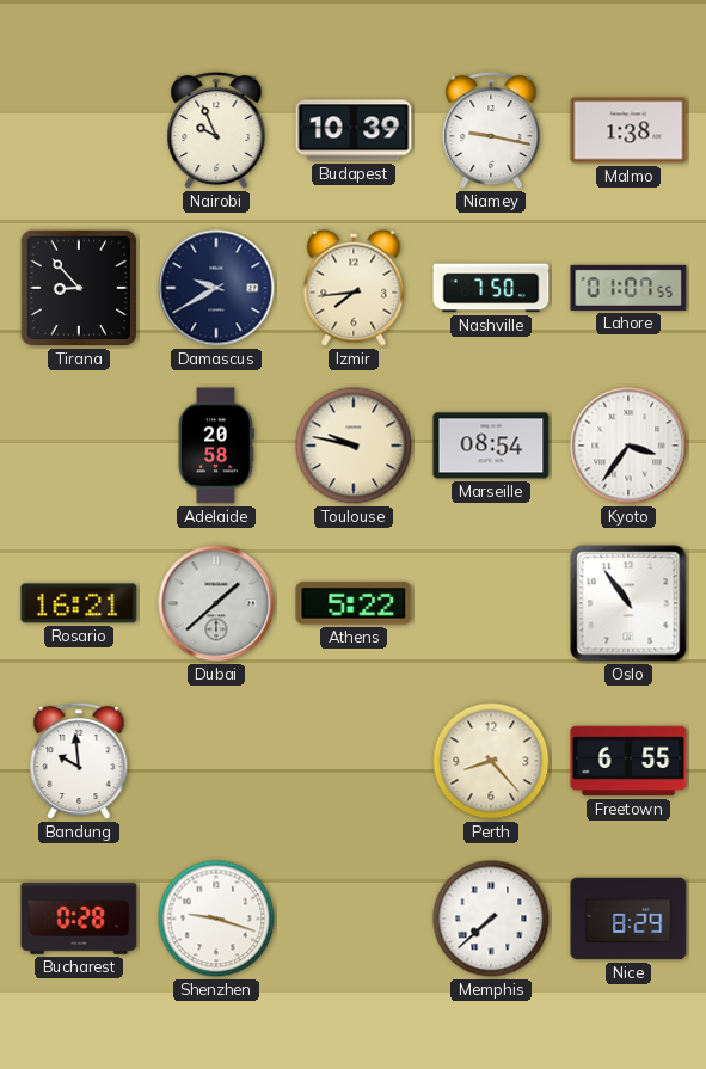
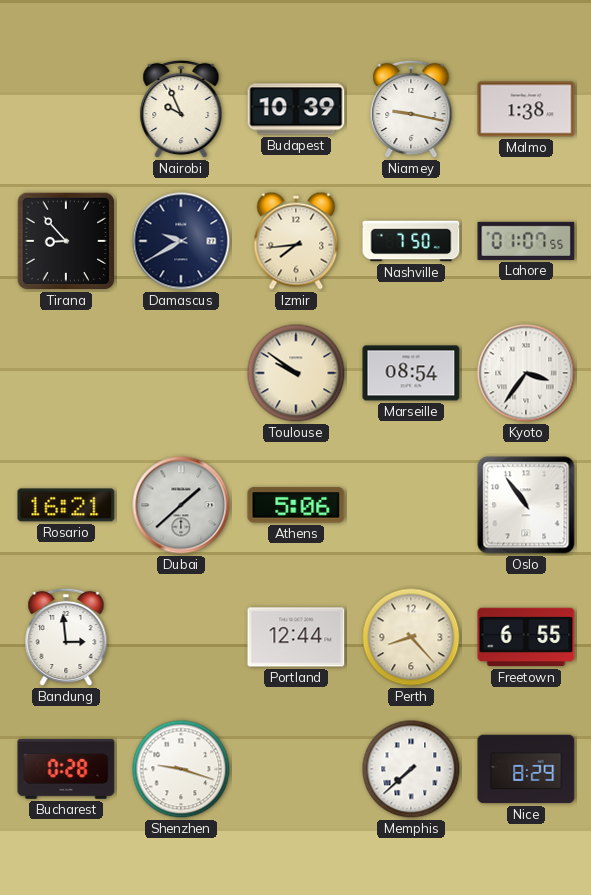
Adelaide: 20:58 -> none (216, 446)
Toulouse: 9:47 -> 9:51 (296, 373)
Athens: 5:22 -> 5:06 (296, 505)
Bandung: 9:59 -> 2:59 (66, 637)
Portland: none -> 12:44 (296, 637)
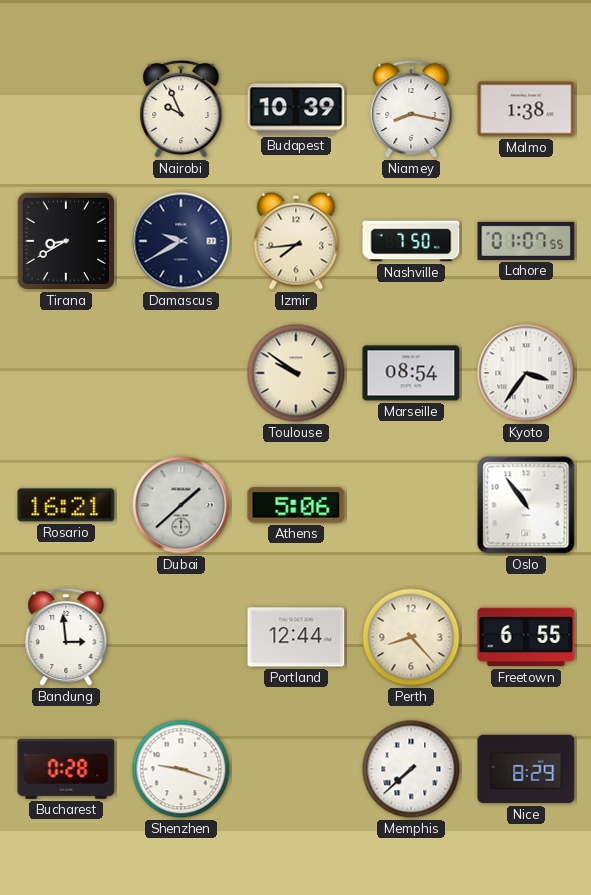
Niamey: 9:17 -> 8:17 (411, 109)
Tirana: 8:53 -> 8:40 (66, 241)
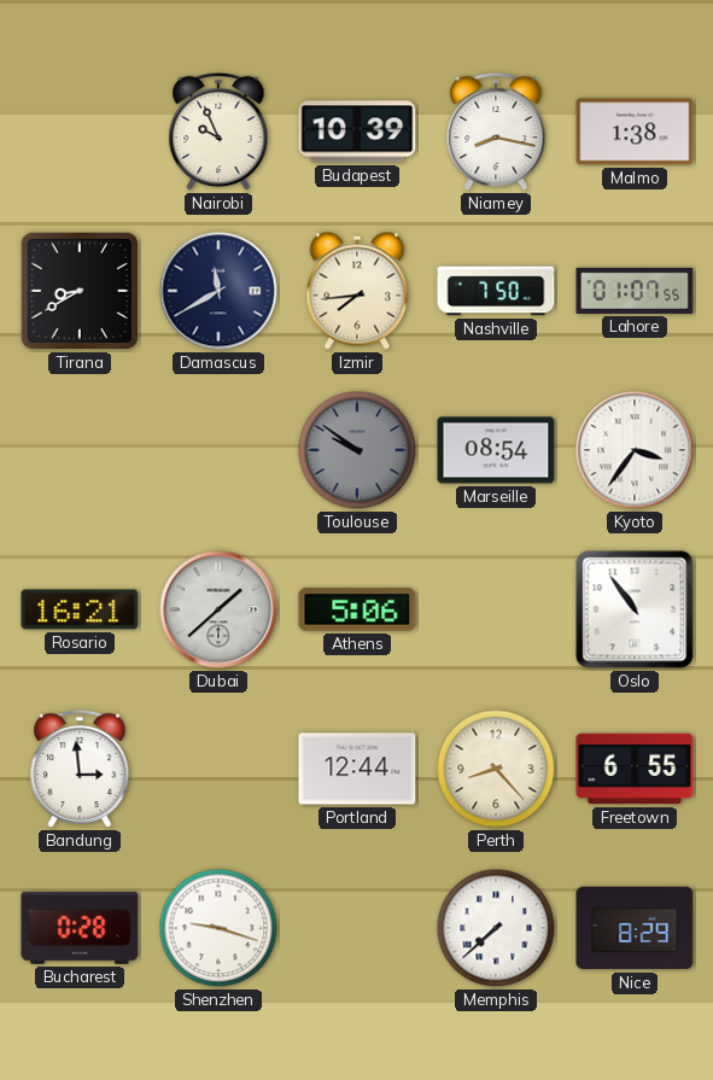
Damascus: 9:40 -> 11:40 (218, 291)
Toulouse dial: cream -> grey (357, 450)
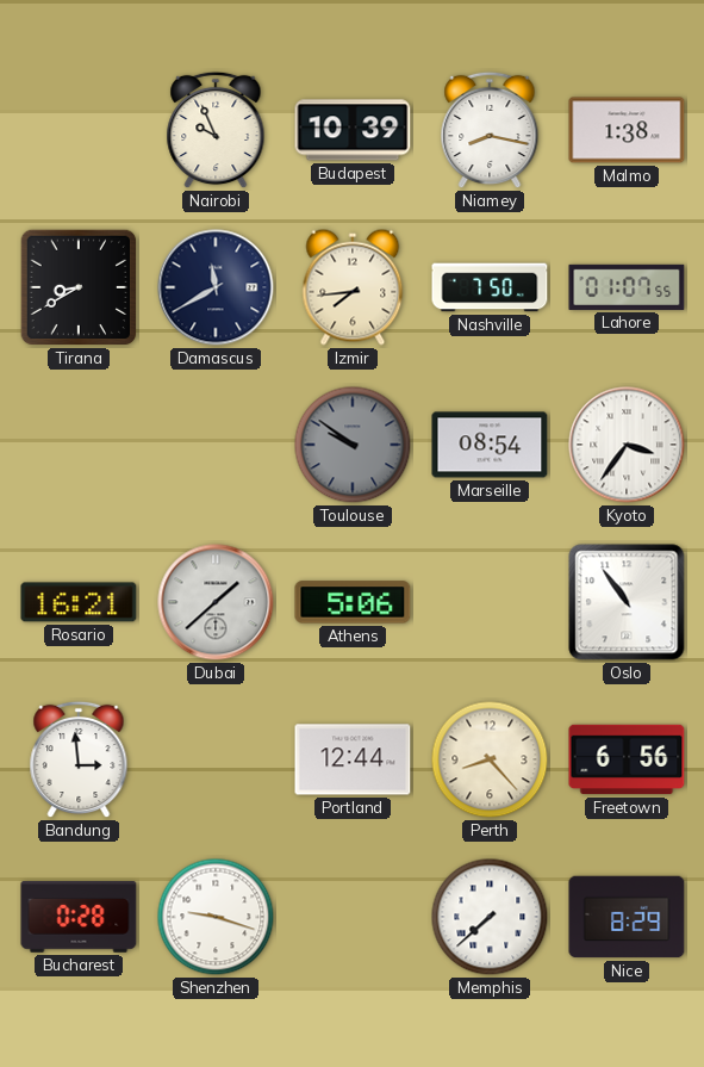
Freetown: 6:55 -> 6:56 (627, 759)
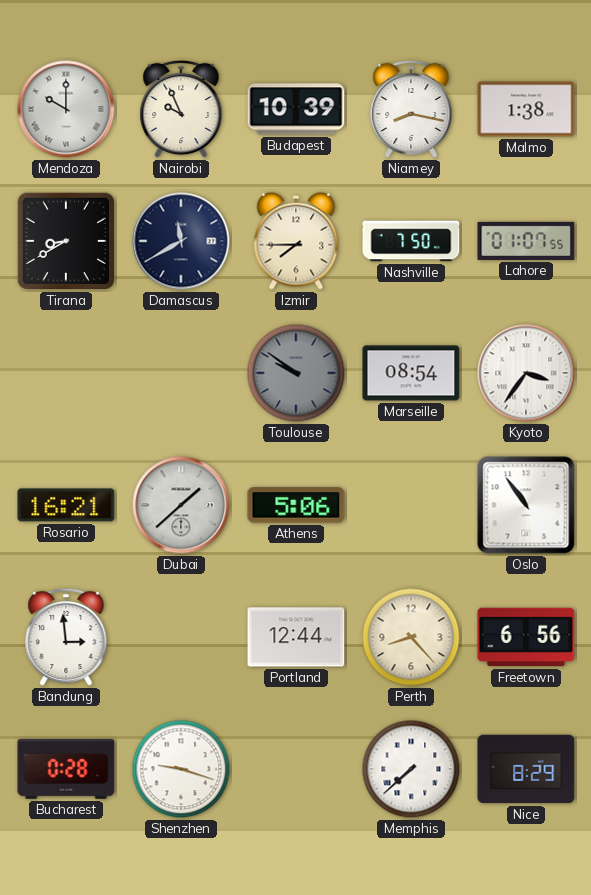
Mendoza: none -> 10:00 (66, 109)
Izmir: 7:44 -> 7:45 (296, 241)
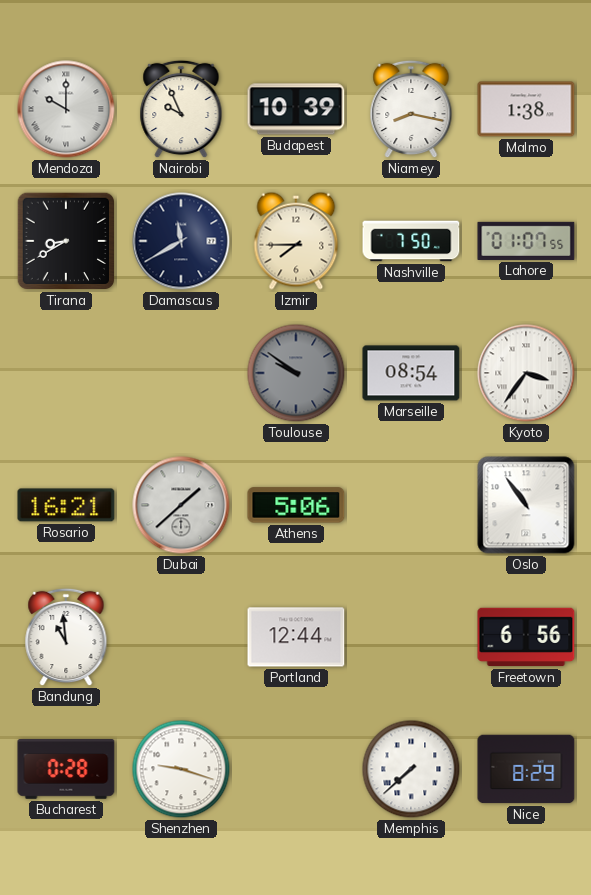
Bandung: 2:59 -> 10:59 (66, 637)
Perth: 8:23 -> none (411, 637)
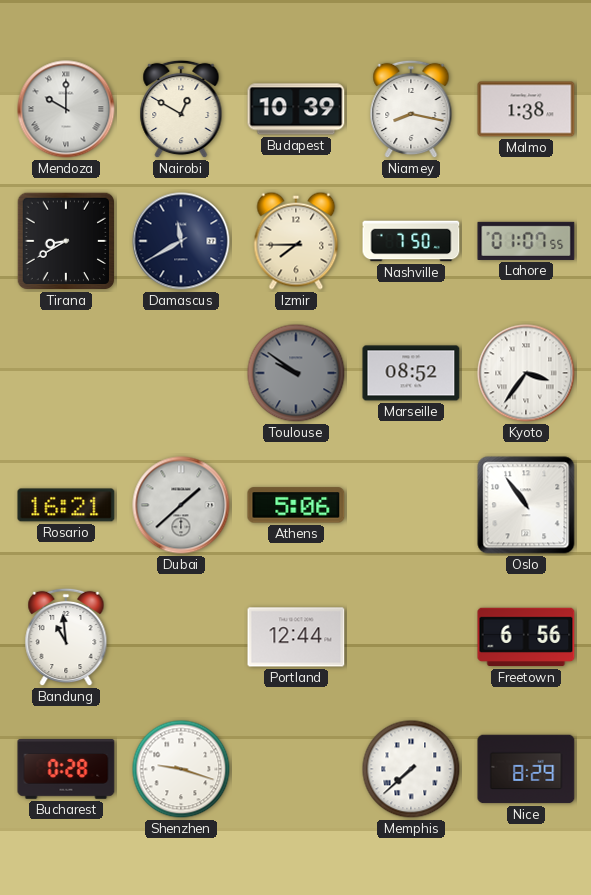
Nairobi: 9:56 -> 12:50 (181, 109)
Marseille: 08:54 -> 08:52 (411, 373)
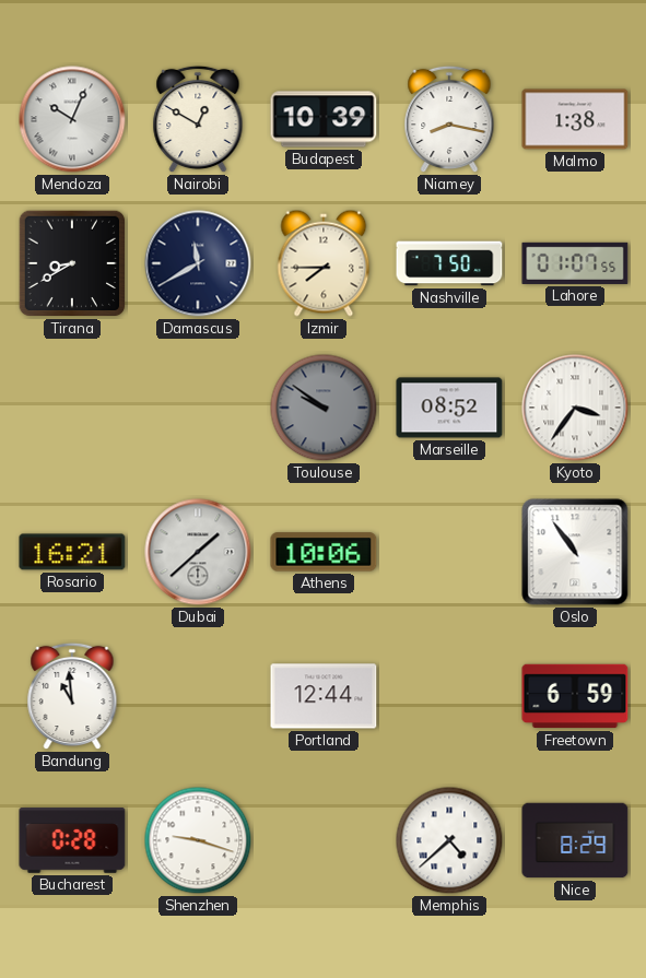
Mendoza: 10:00 -> 10:04 (72, 119)
Athens: 5:06 -> 10:06 (324, 552)
Freetown: 6:56 -> 6:59 (575, 696)
Memphis: 7:38 -> 4:38 (449, 840)
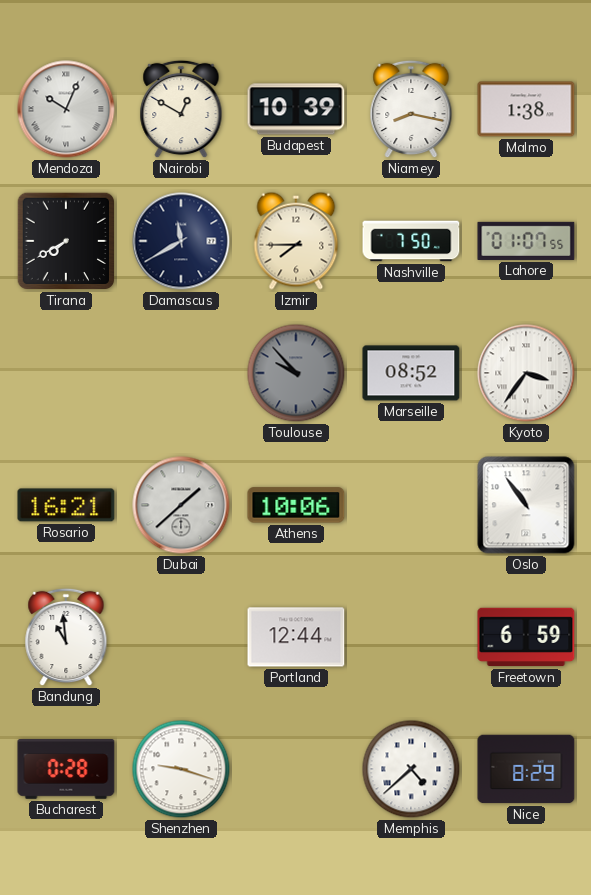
Tirana: 8:40 -> 7:40 (66, 241)
Toulouse: 9:51 -> 9:53 (296, 373)
